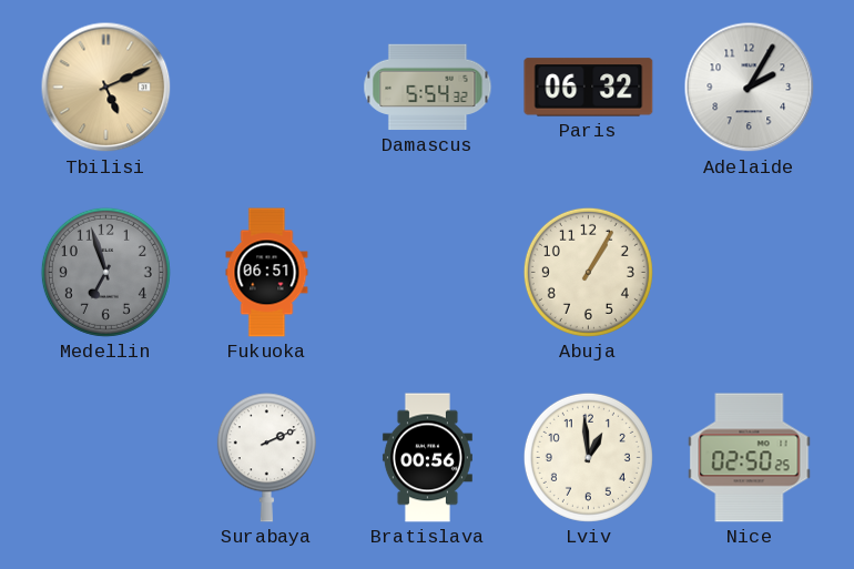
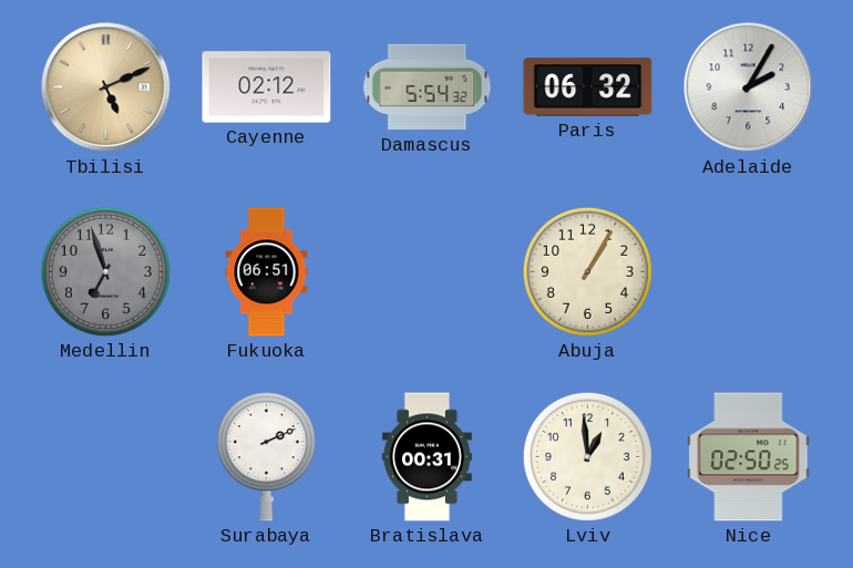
Cayenne: none -> 02:12 (267, 87)
Bratislava: 00:56 -> 00:31 (426, 457)
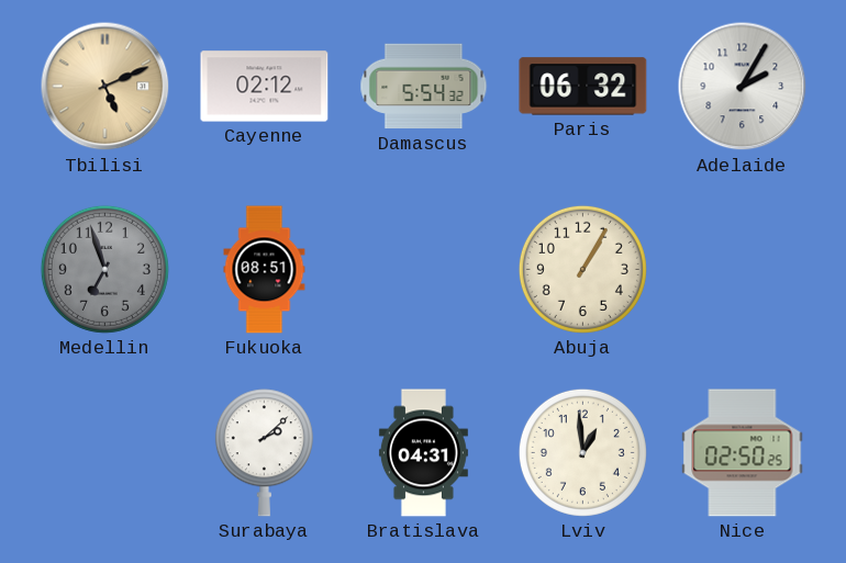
Fukuoka: 06:51 -> 08:51 (265, 270)
Surabaya: 2:11 -> 2:08 (264, 453)
Bratislava: 00:31 -> 04:31 (423, 453)
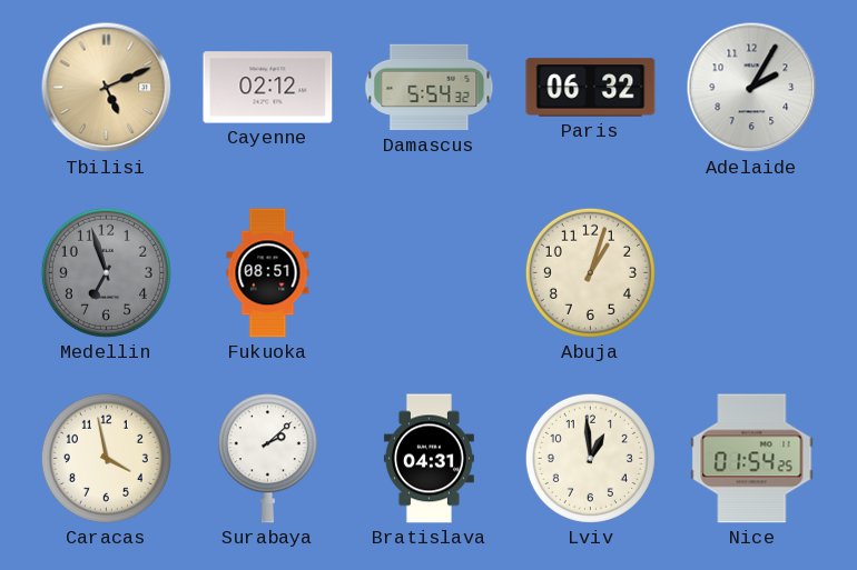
Abuja: 1:05 -> 1:03 (590, 272)
Caracas: none -> 3:58 (106, 458)
Nice: 02:50 -> 01:54 (752, 459)
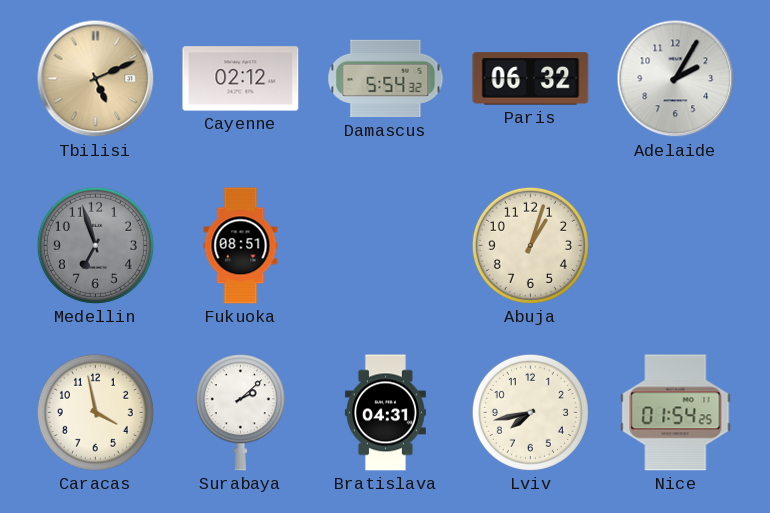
Lviv: 12:59 -> 7:43 (530, 412)
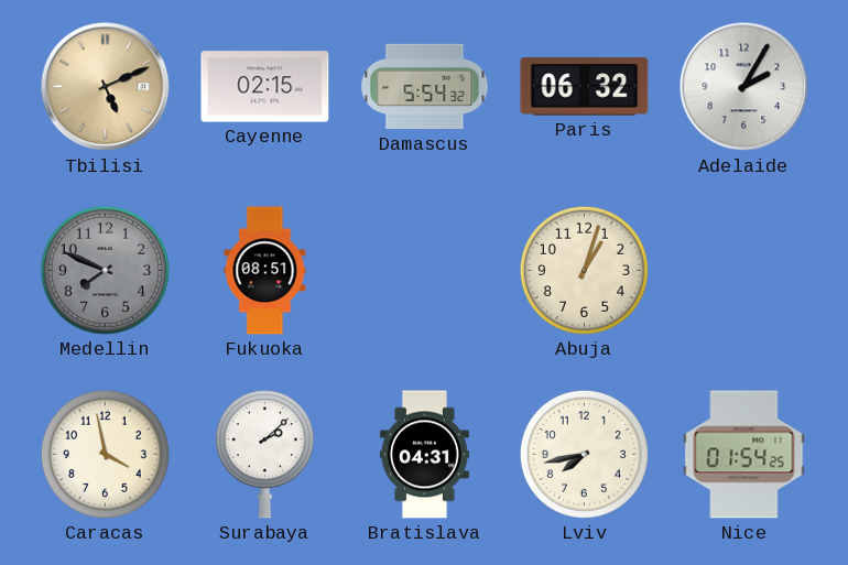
Cayenne: 02:12 -> 02:15 (265, 87)
Medellin: 6:57 -> 7:49 (105, 270)
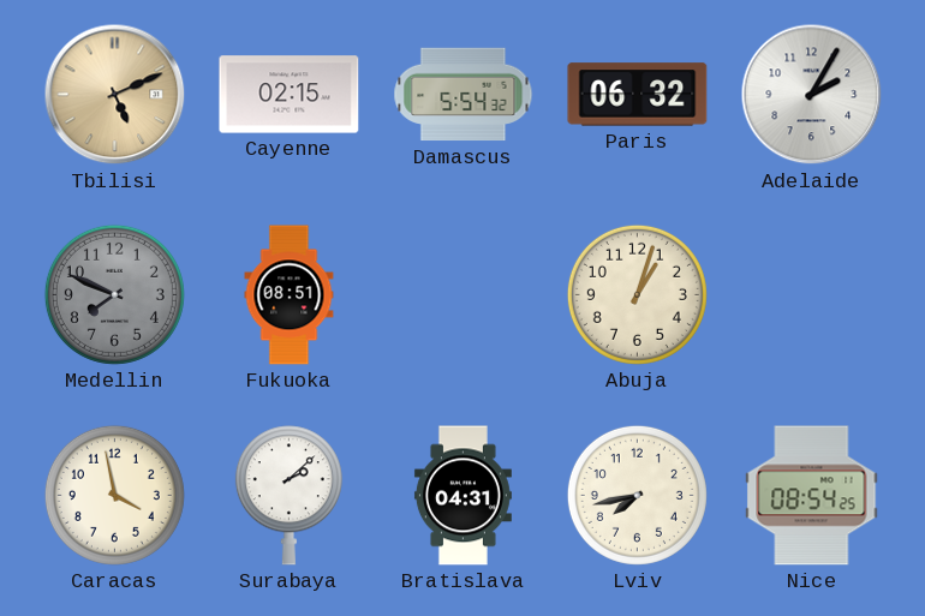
Nice: 01:54 -> 08:54 (812, 496)
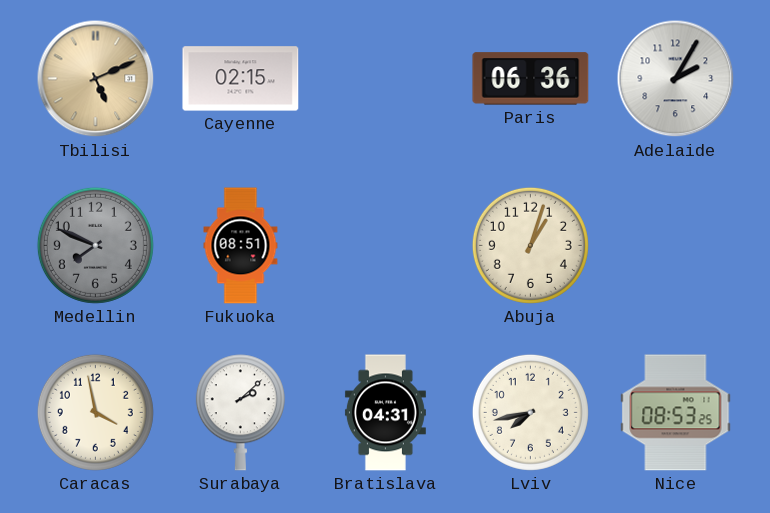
Damascus: 5:54 -> none (464, 95)
Paris: 06:32 -> 06:36 (531, 79)
Nice: 08:54 -> 08:53 (676, 413)
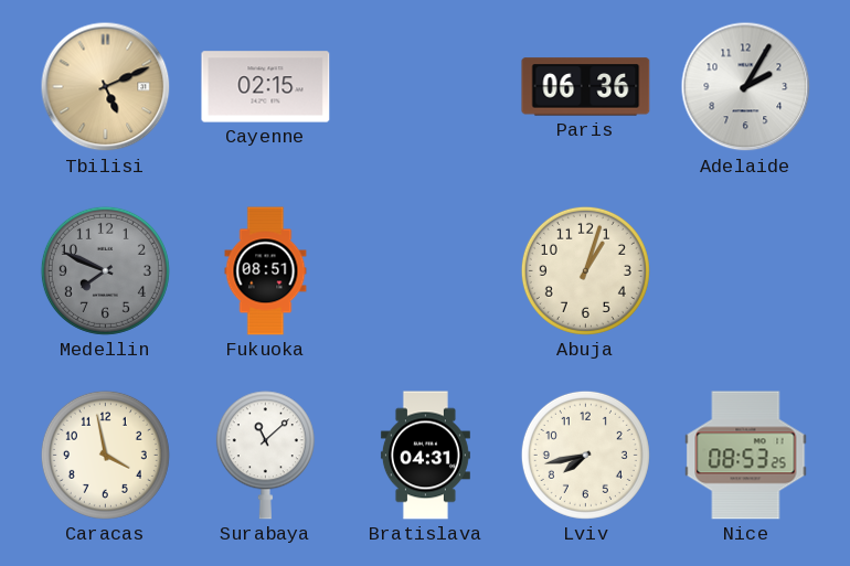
Surabaya: 2:08 -> 11:08 (265, 456)
